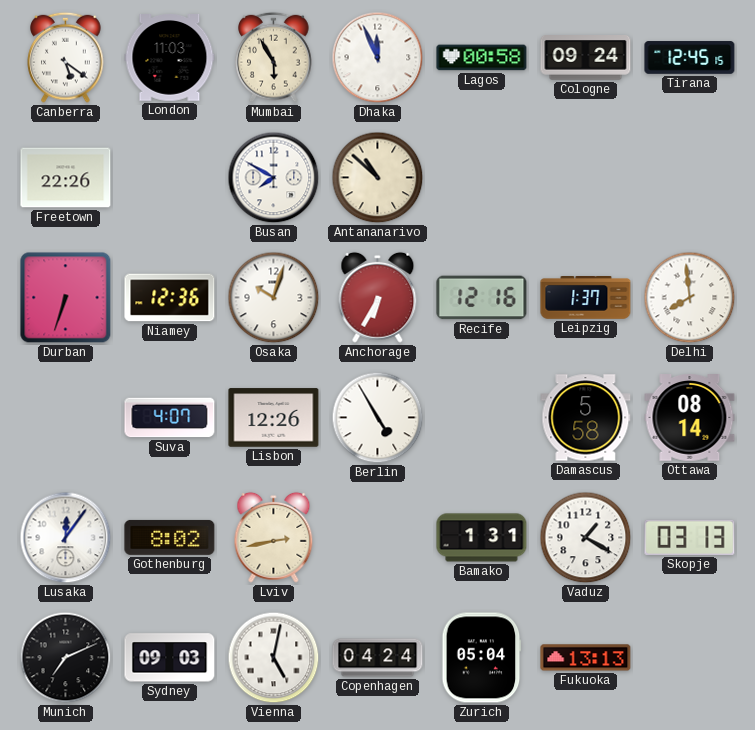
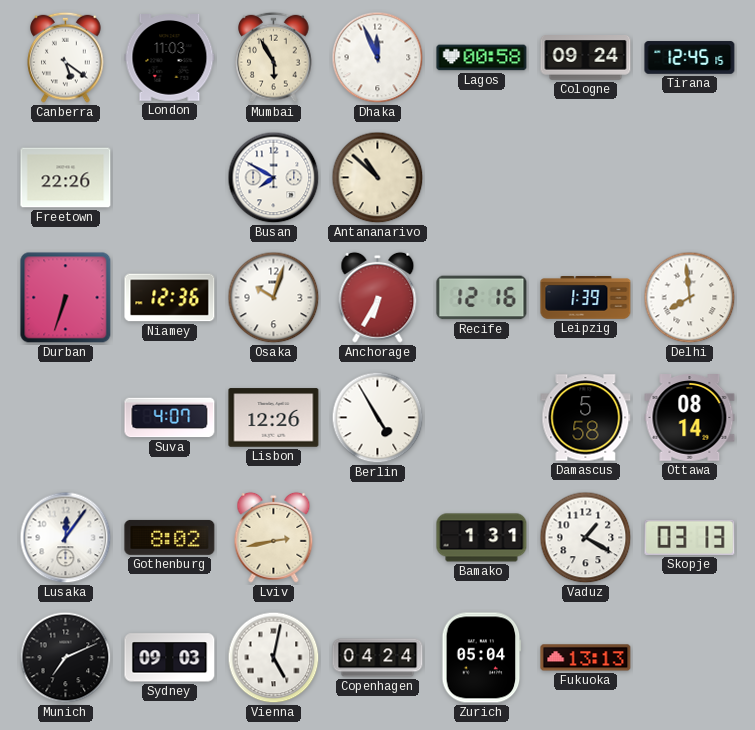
Leipzig: 1:37 -> 1:39 (586, 298)
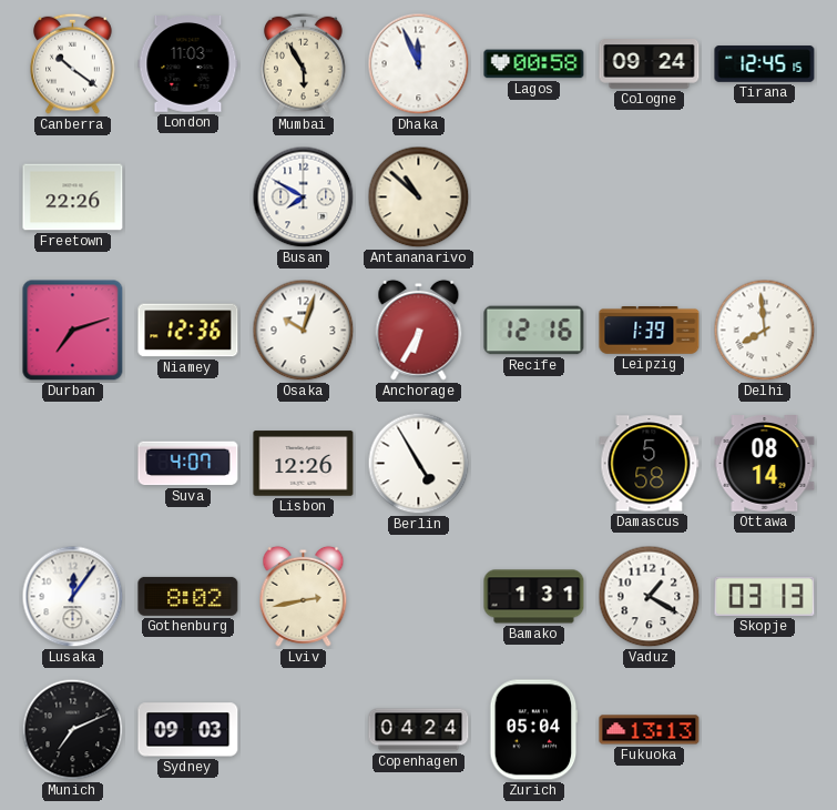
Canberra: 5:21 -> 10:21 (73, 63)
Durban: 6:33 -> 7:12 (73, 331)
Vienna: 5:02 -> none (274, 658)
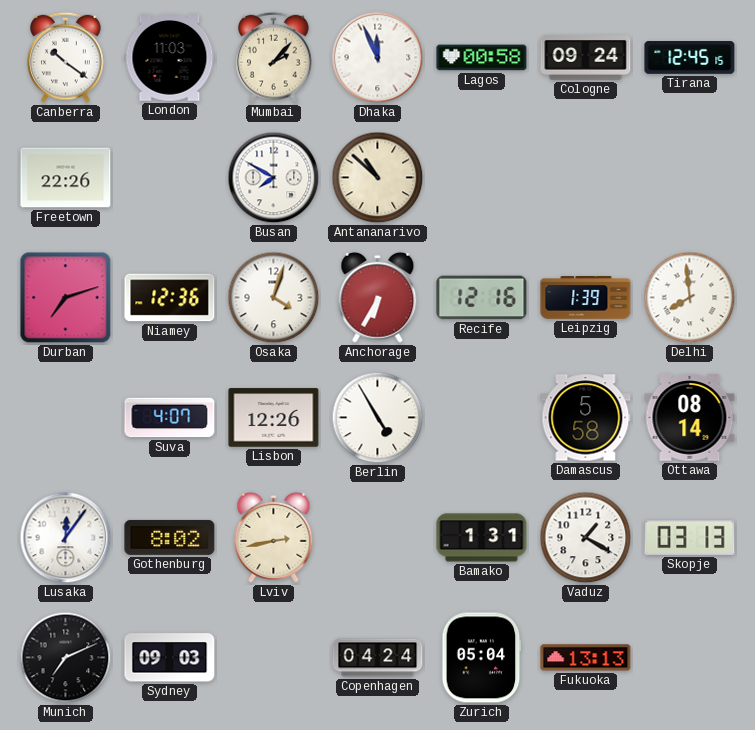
Mumbai: 5:55 -> 2:07 (274, 57)
Osaka: 10:03 -> 4:03 (274, 298)
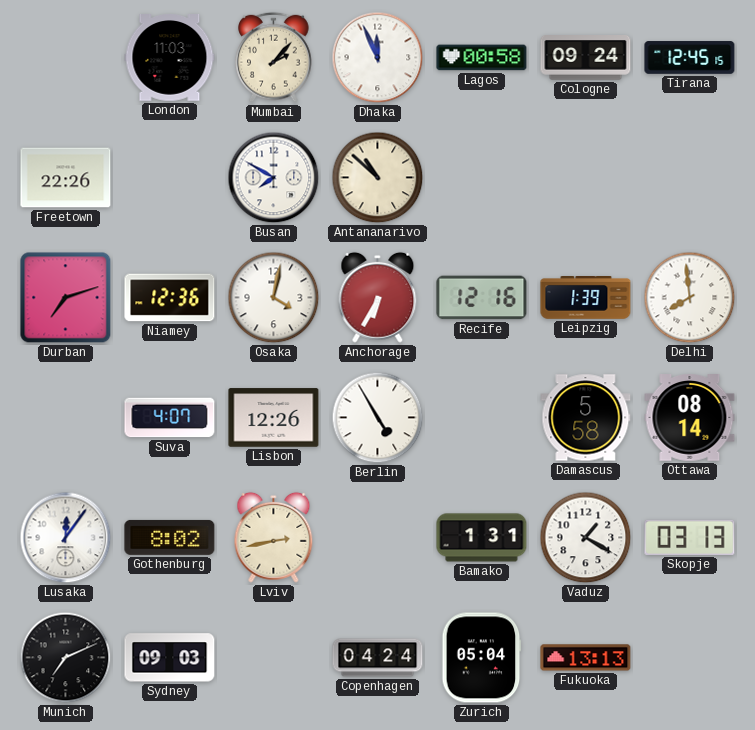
Canberra: 10:21 -> none (66, 57)
Osaka: 4:03 -> 4:02 (274, 298)
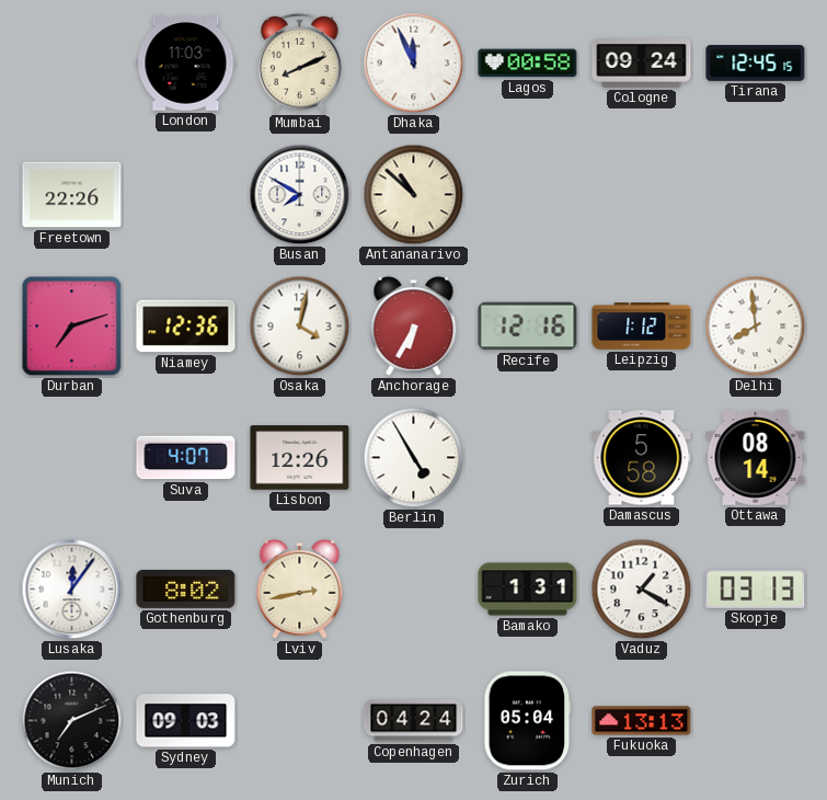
Mumbai: 2:07 -> 8:11 (300, 62)
Leipzig: 1:39 -> 1:12 (642, 327)
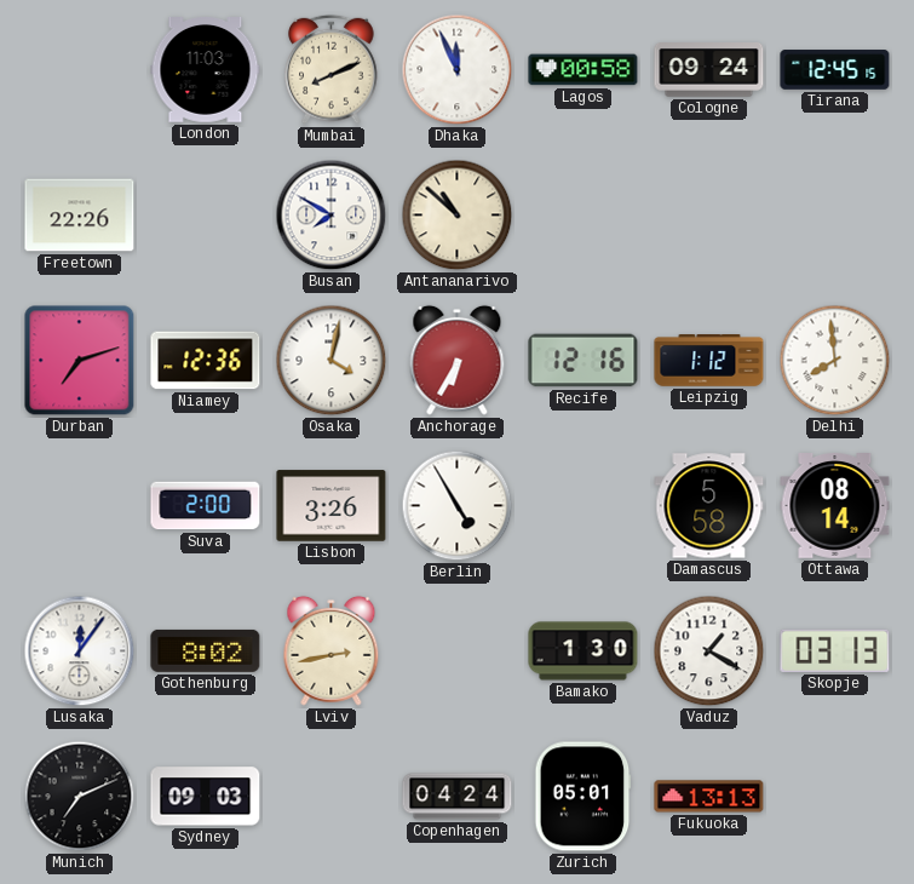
Suva: 4:07 -> 2:00 (206, 506)
Lisbon: 12:26 -> 3:26 (332, 506)
Bamako: 1:31 -> 1:30 (584, 651)
Zurich: 05:04 -> 05:01 (584, 797)
